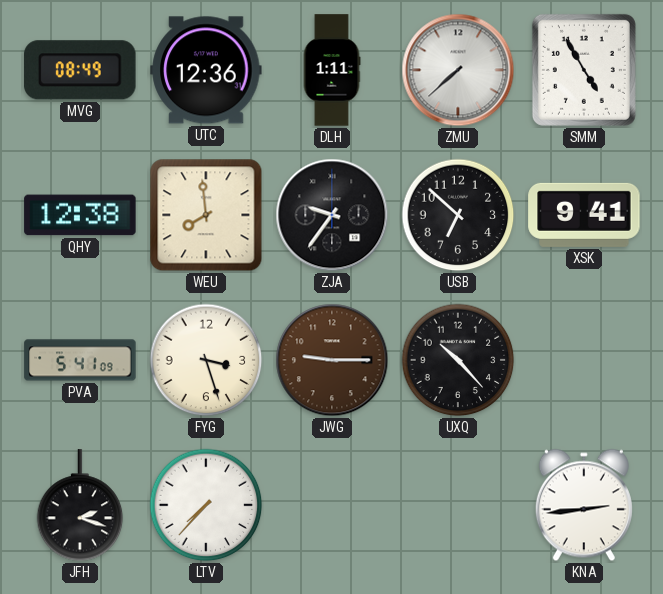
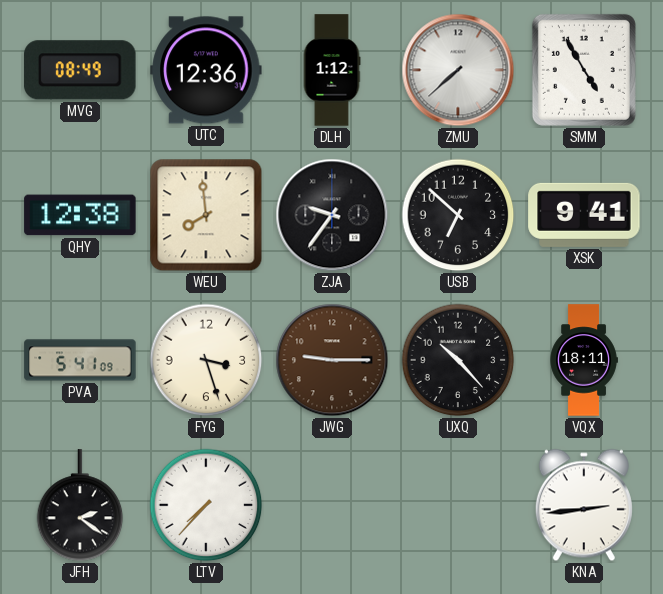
DLH: 1:11 -> 1:12 (332, 70)
VQX: none -> 18:11 (584, 360)
JFH: 2:18 -> 2:21 (80, 506)
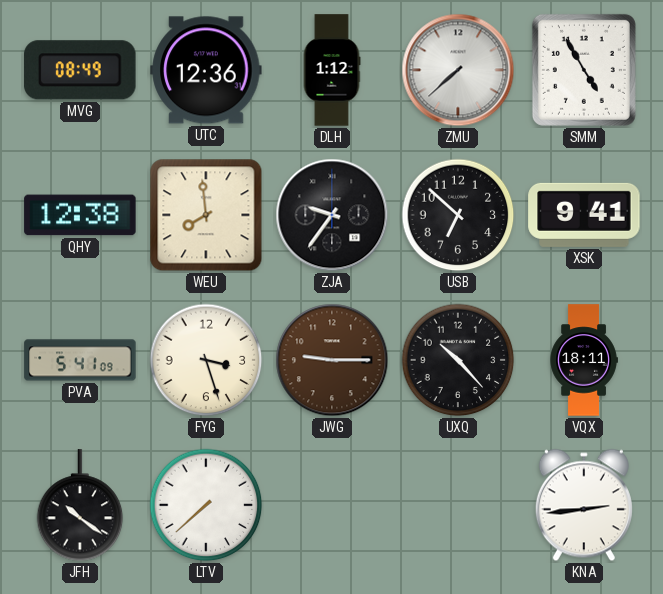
JFH: 2:21 -> 10:21 (80, 506)
LTV: 7:37 -> 7:38 (206, 505)
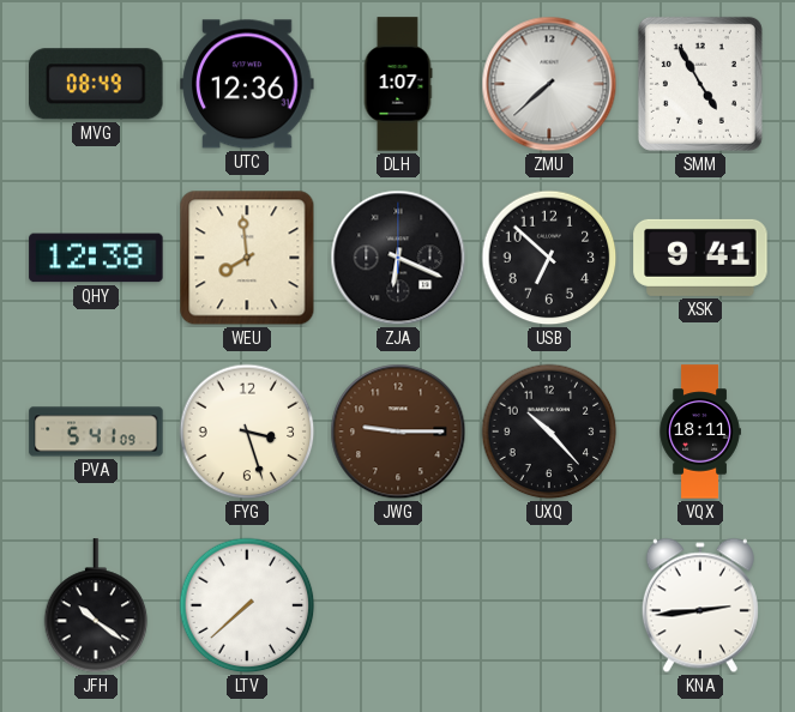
DLH: 1:12 -> 1:07 (398, 84)
ZJA: 9:36 -> 6:19 (398, 258)
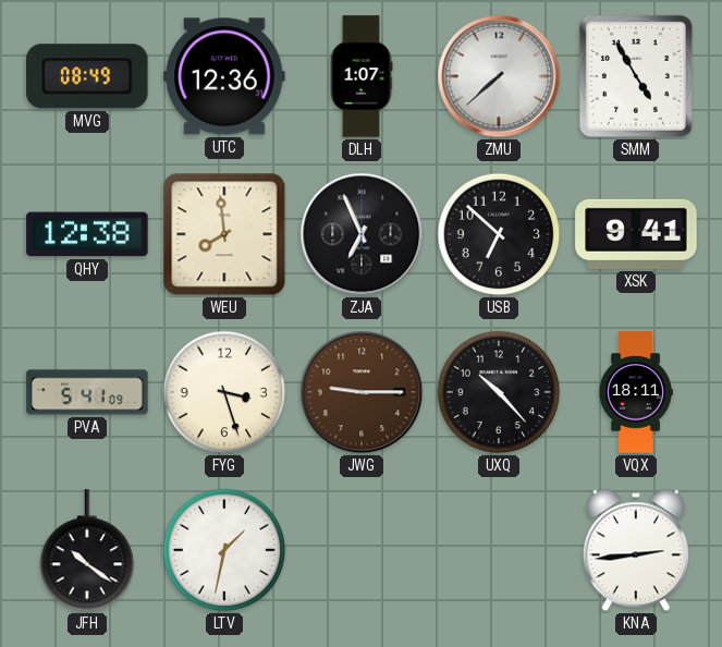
ZJA: 6:19 -> 6:56 (362, 234)
LTV: 7:38 -> 1:32 (224, 550)
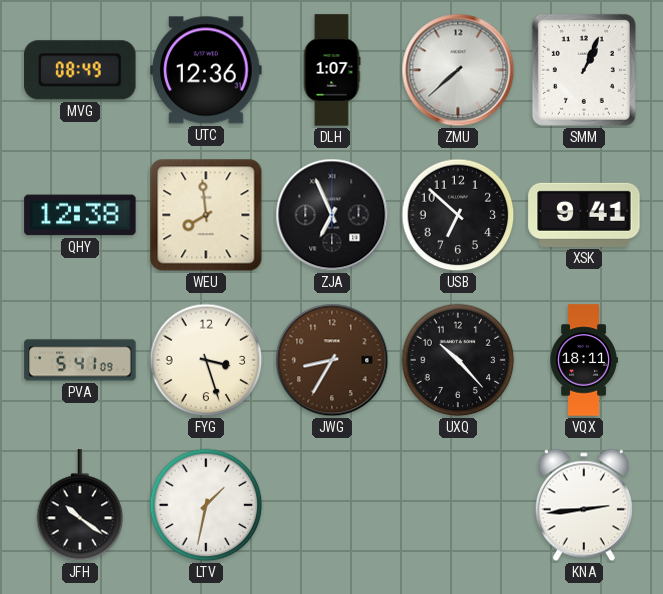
SMM: 4:55 -> 1:04 (584, 70)
JWG: 9:15 -> 8:35 (332, 360)
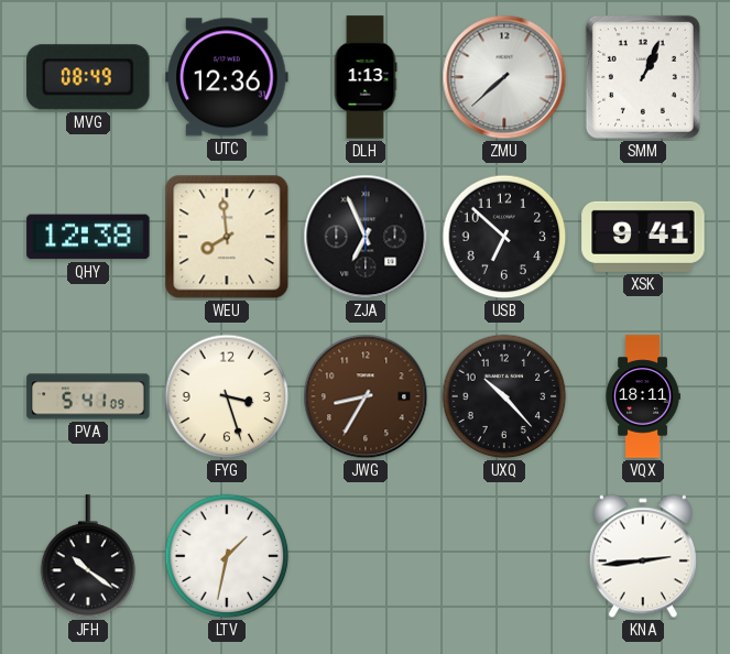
DLH: 1:07 -> 1:13 (366, 77)
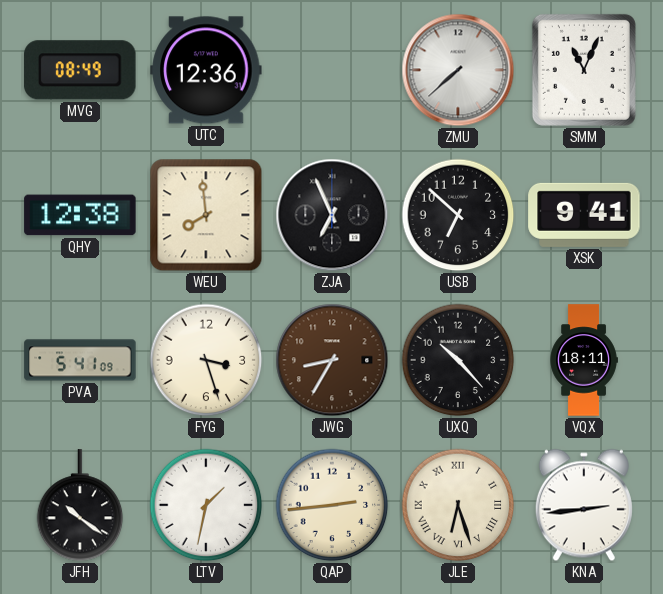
DLH: 1:13 -> none (366, 77)
SMM: 1:04 -> 11:04 (584, 70)
QAP: none -> 2:44 (332, 505)
JLE: none -> 6:27 (458, 505)
